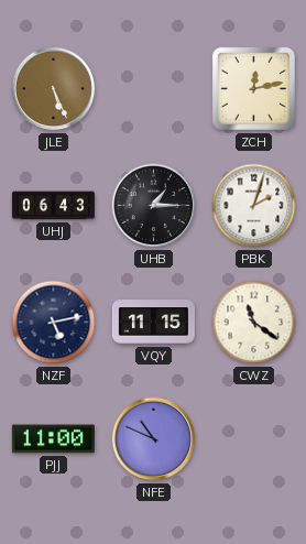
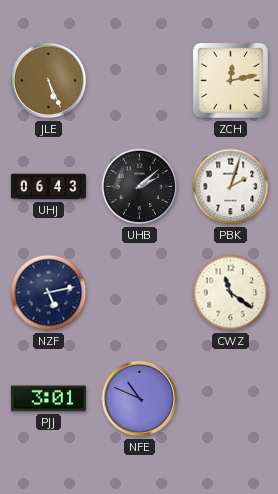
UHB: 1:15 -> 2:08 (140, 187)
VQY: 11:15 -> none (153, 323)
PJJ: 11:00 -> 3:01 (48, 399)
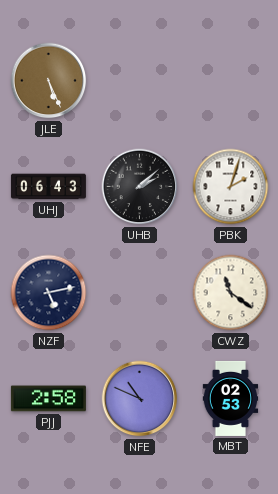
ZCH: 12:13 -> none (230, 80)
PJJ: 3:01 -> 2:58 (48, 399)
MBT: none -> 02:53 (231, 398)
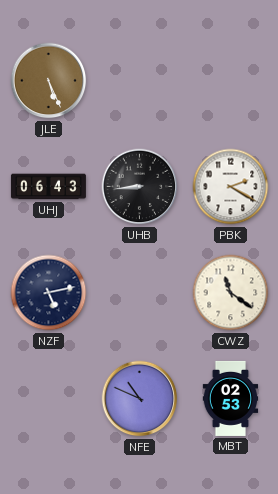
UHB: 2:08 -> 8:44 (140, 187)
PBK: 2:03 -> 2:20 (231, 187)
PJJ: 2:58 -> none (48, 399)
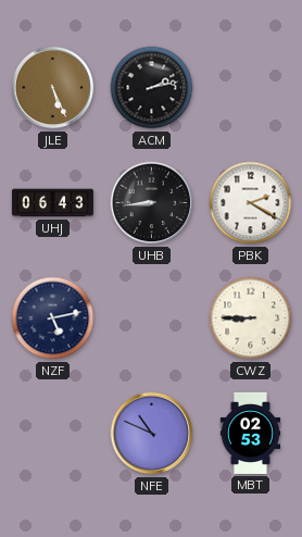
ACM: none -> 2:13 (152, 88)
CWZ: 11:21 -> 8:45 (251, 319)
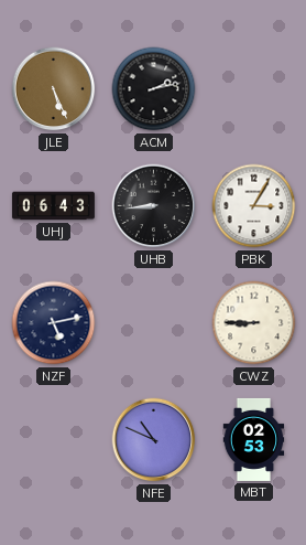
PBK: 2:20 -> 3:05 (254, 206)
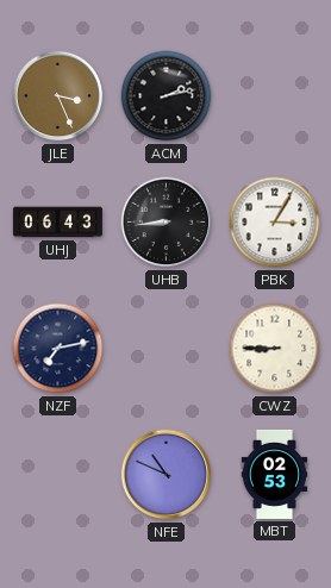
JLE: 5:26 -> 3:26 (58, 96)
NZF: 5:13 -> 7:13 (58, 349)
